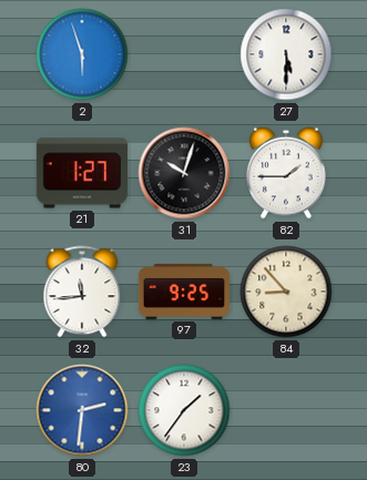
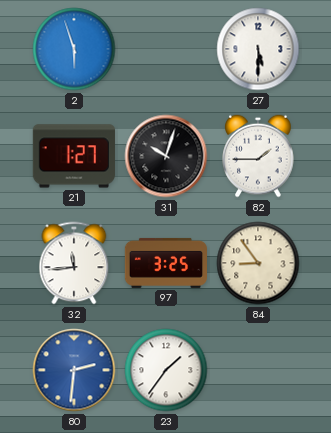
97: 9:25 -> 3:25 (165, 263)
84: 8:53 -> 8:54 (258, 263)
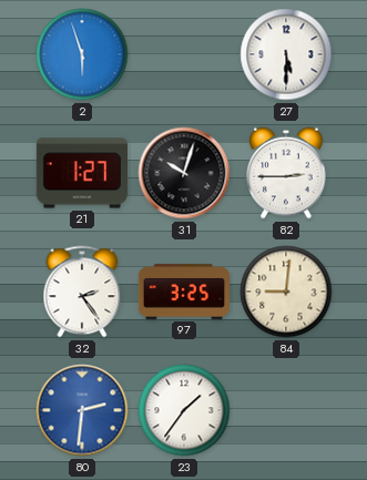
82: 1:45 -> 2:45 (286, 173)
32: 11:44 -> 2:24 (82, 292)
84: 8:54 -> 9:01 (286, 292)
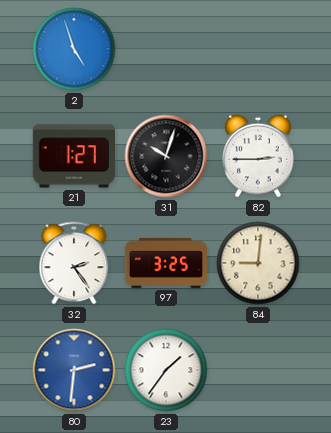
2: 5:57 -> 4:57 (74, 49)
27: 5:30 -> none (286, 54)
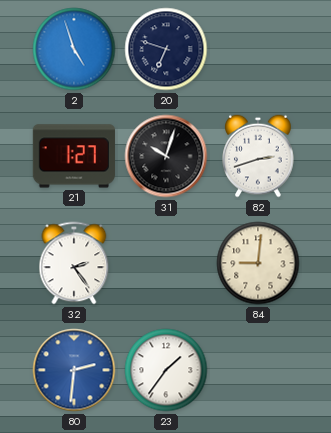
20: none -> 6:48 (166, 49)
82: 2:45 -> 2:42 (258, 156)
97: 3:25 -> none (165, 263)
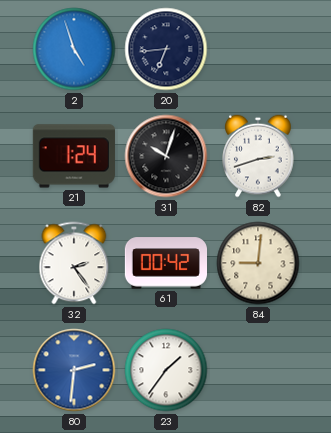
20: 6:48 -> 6:44 (166, 49)
21: 1:27 -> 1:24 (74, 156)
61: none -> 00:42 (165, 263)
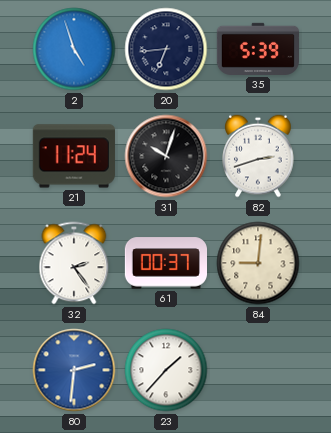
35: none -> 5:39 (257, 49)
21: 1:24 -> 11:24 (74, 156)
61: 00:42 -> 00:37 (165, 263)
23: 1:36 -> 1:37 (166, 370)
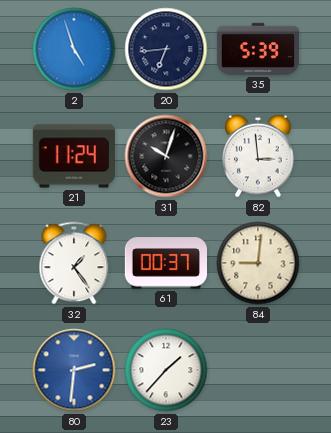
82: 2:42 -> 2:59 (258, 156)
32: 2:24 -> 1:24 (74, 263)
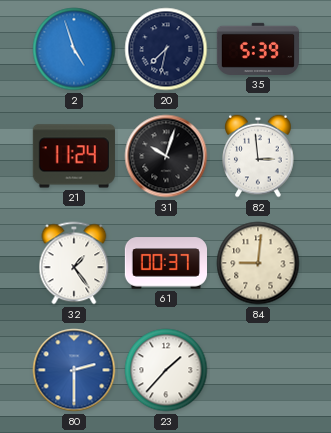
20: 6:44 -> 7:32 (166, 49)
80: 2:31 -> 2:30 (74, 370)
